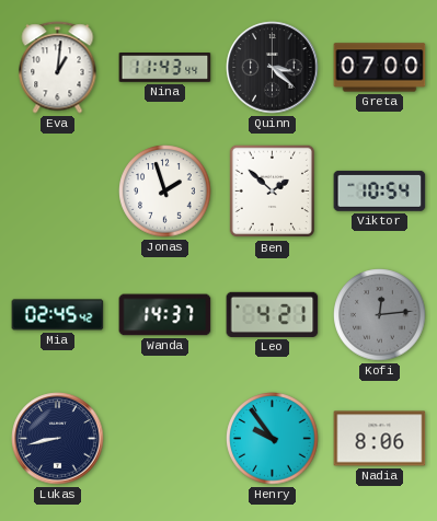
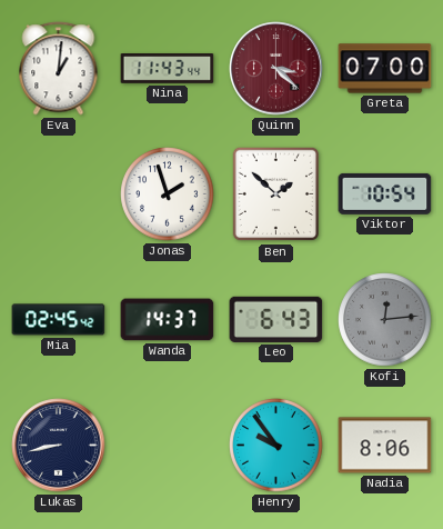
Quinn dial: black -> burgundy (276, 69)
Leo: 4:21 -> 6:43 (276, 319)
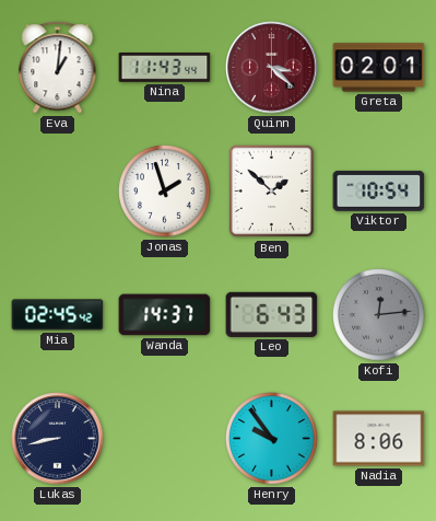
Greta: 07:00 -> 02:01 (379, 68)
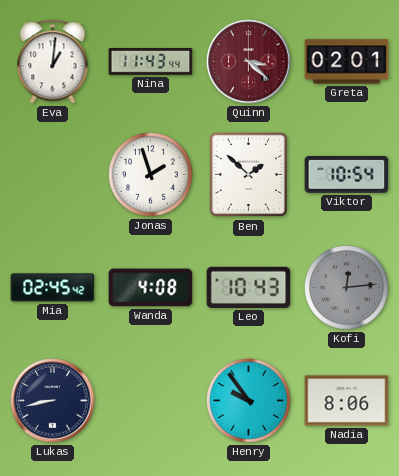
Wanda: 14:37 -> 4:08 (151, 288)
Leo: 6:43 -> 10:43 (249, 287)
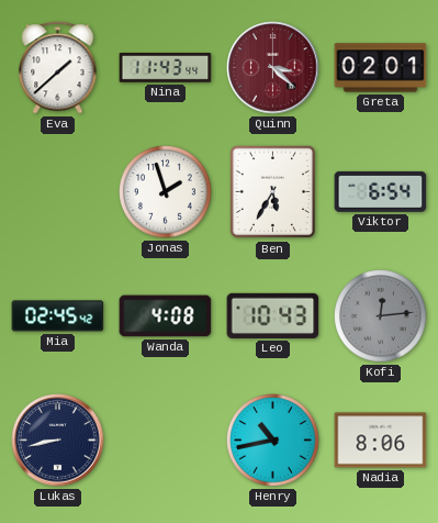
Eva: 1:01 -> 1:38 (58, 68)
Ben: 1:52 -> 5:35 (272, 192)
Viktor: 10:54 -> 6:54 (381, 191)
Henry: 9:54 -> 10:43 (273, 441)
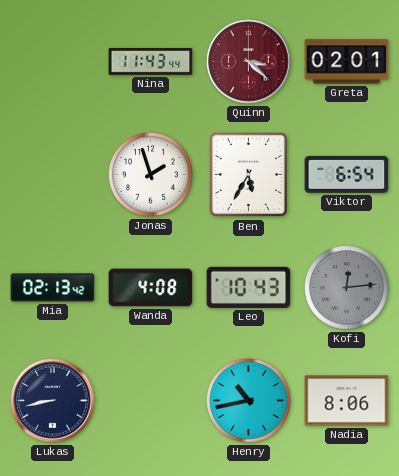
Eva: 1:38 -> none (58, 68)
Mia: 02:45 -> 02:13 (53, 288)
